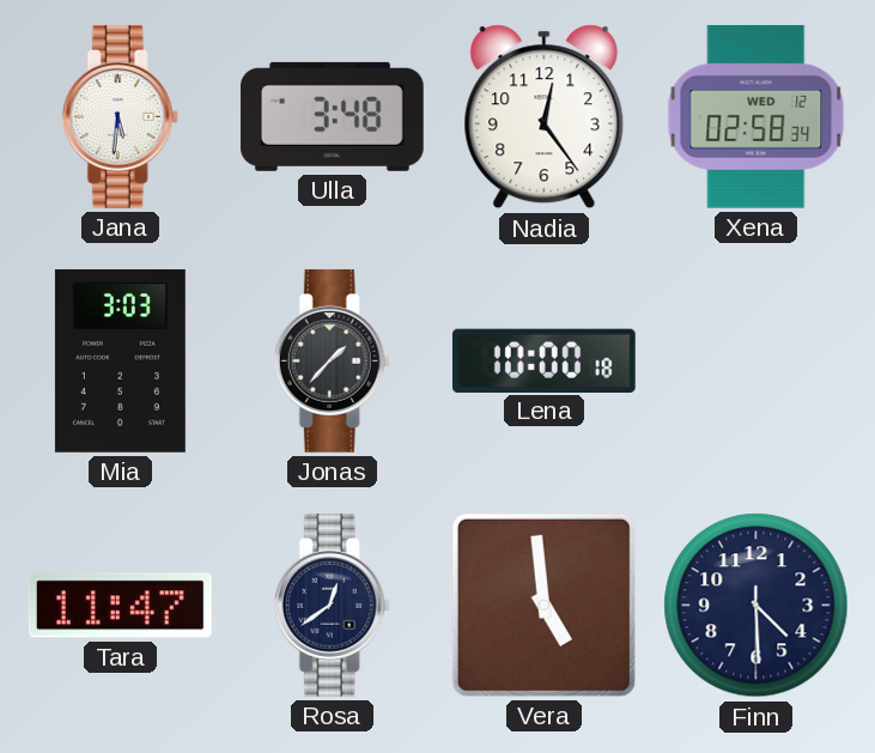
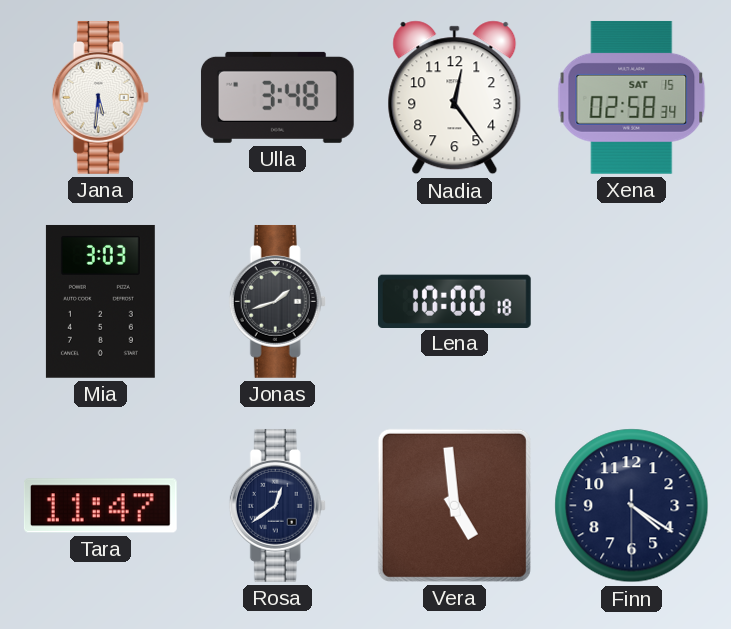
Xena date: WED 12 -> SAT 15 (632, 97)
Jonas: 1:37 -> 1:42 (277, 301)
Finn: 4:29 -> 4:20 (632, 506)
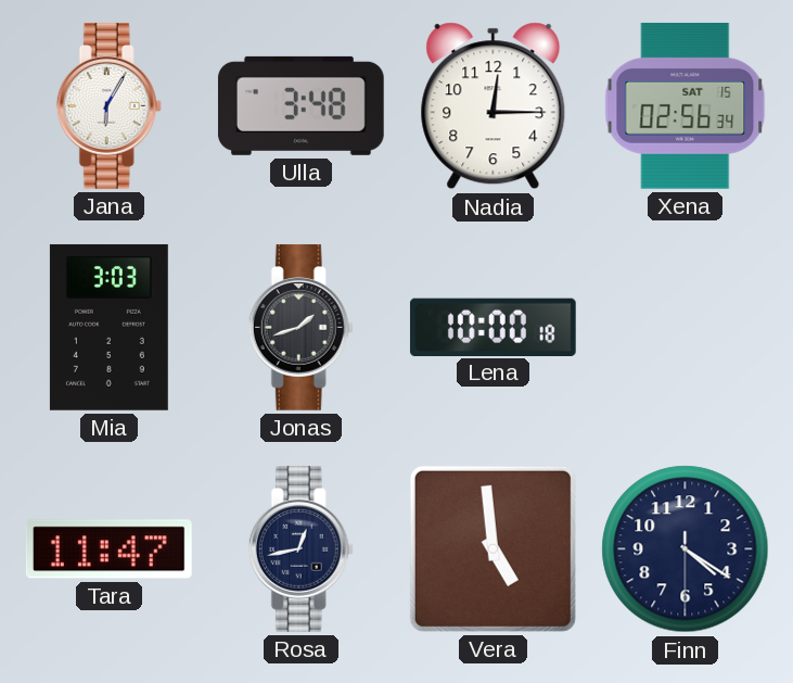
Jana: 5:31 -> 6:05 (108, 105)
Nadia: 12:24 -> 12:15 (494, 106)
Xena: 02:58 -> 02:56 (686, 105)
Rosa: 12:39 -> 12:43 (300, 548)
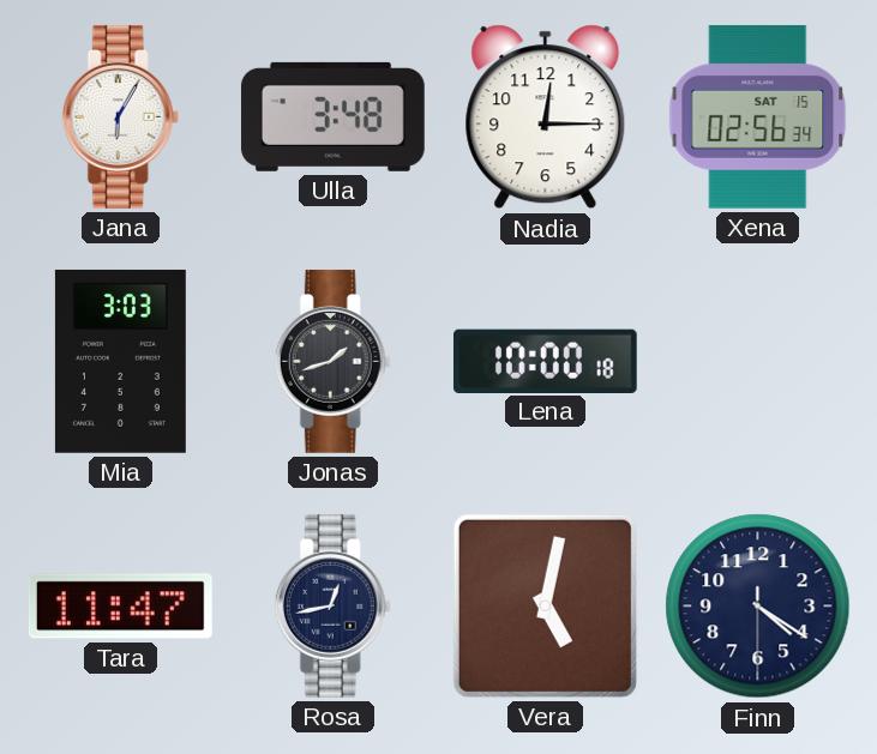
Vera: 4:59 -> 5:02 (545, 605)
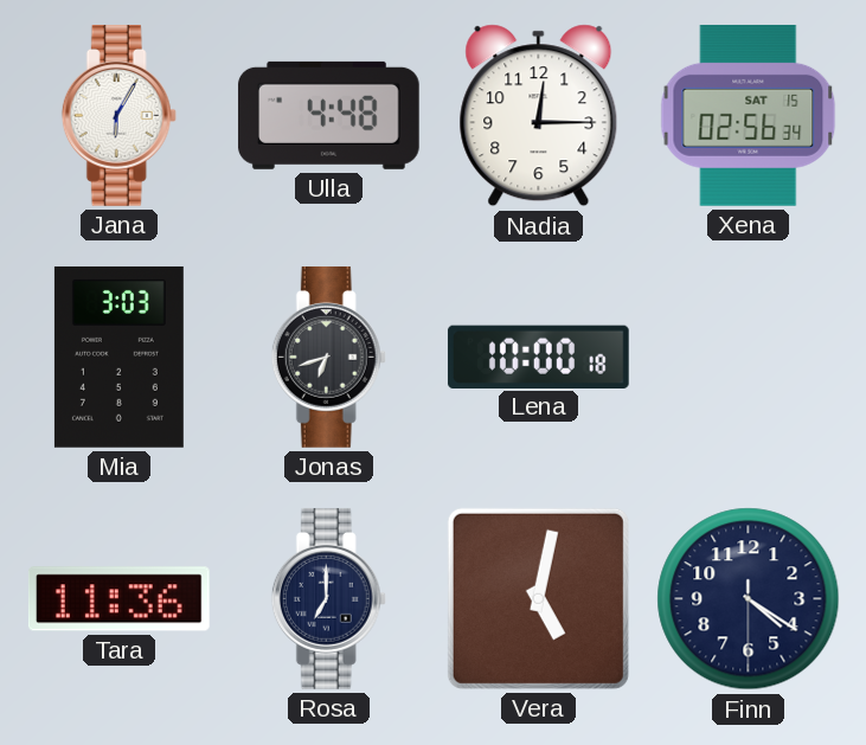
Ulla: 3:48 -> 4:48 (328, 115)
Jonas: 1:42 -> 6:42 (328, 357)
Tara: 11:47 -> 11:36 (118, 599)
Rosa: 12:43 -> 7:00 (328, 598)
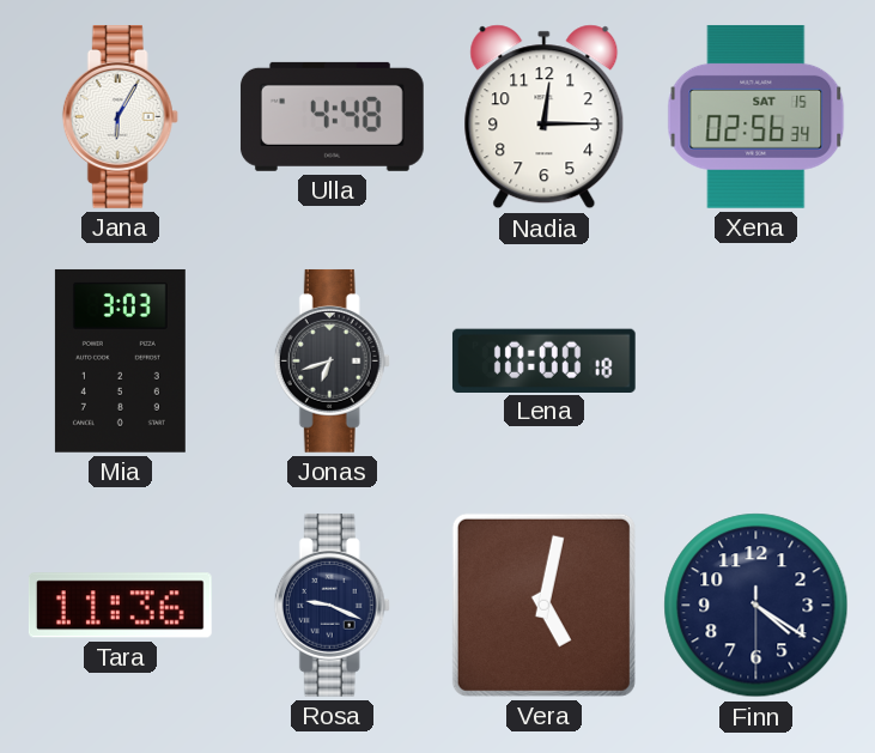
Rosa: 7:00 -> 9:19 (332, 605)
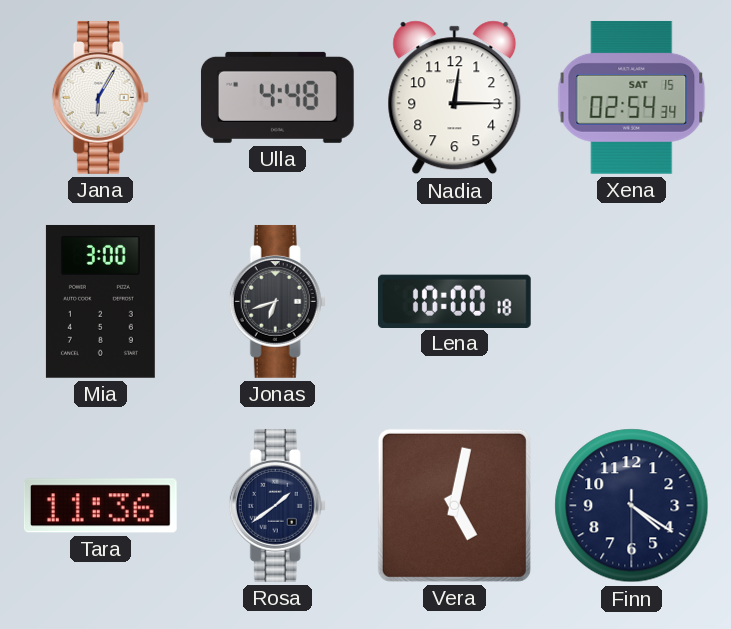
Xena: 02:56 -> 02:54 (632, 97)
Mia: 3:03 -> 3:00 (100, 301)
Rosa: 9:19 -> 1:39 (277, 505)
